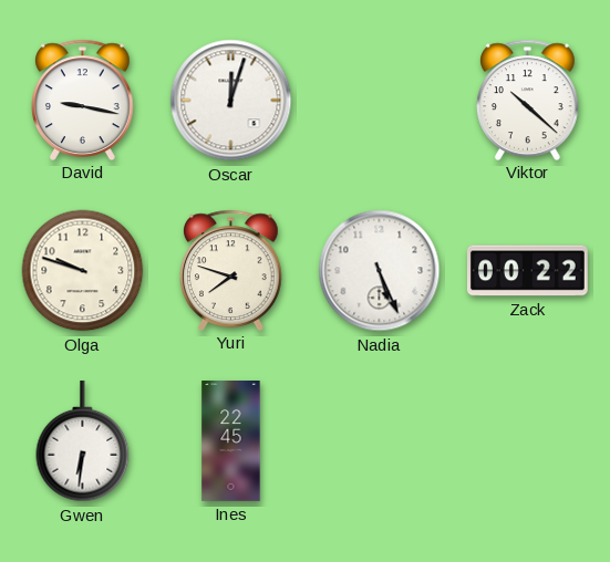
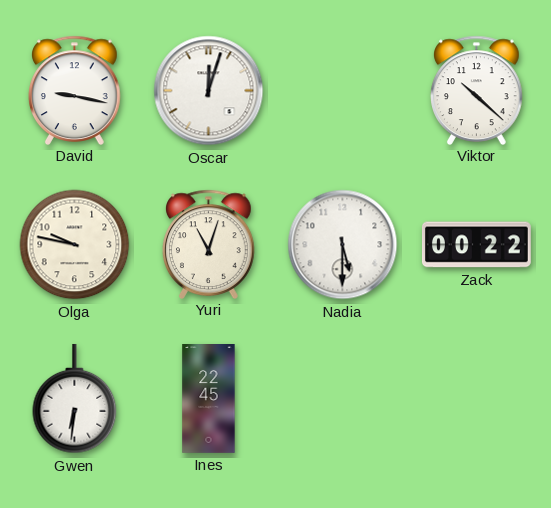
Olga: 9:48 -> 9:47 (75, 245)
Yuri: 7:48 -> 11:03 (209, 244)
Nadia: 5:26 -> 5:30 (343, 245)
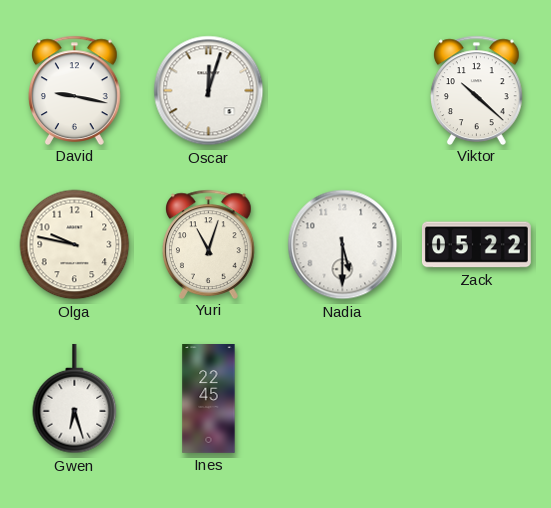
Zack: 00:22 -> 05:22 (477, 245)
Gwen: 6:31 -> 6:27 (75, 399)
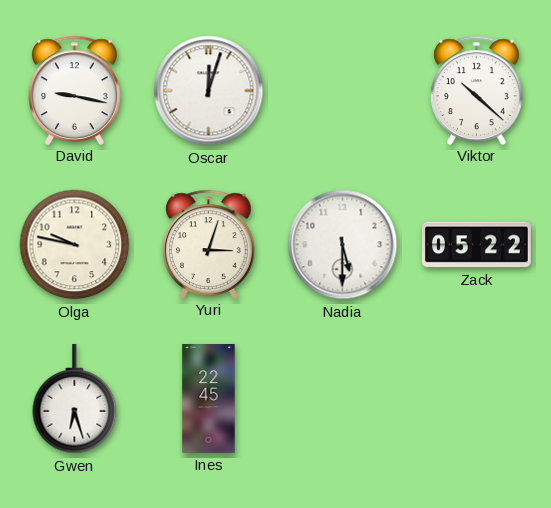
Yuri: 11:03 -> 3:03 (209, 244)
